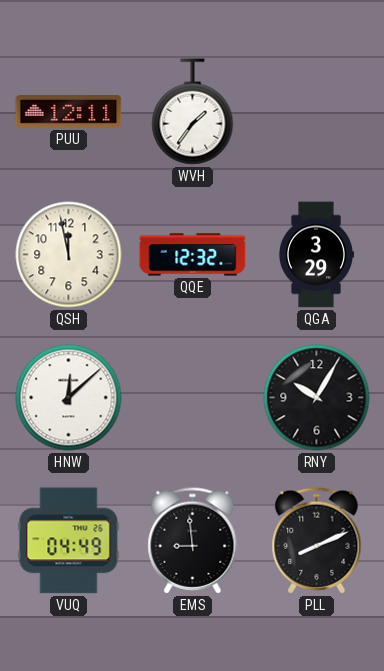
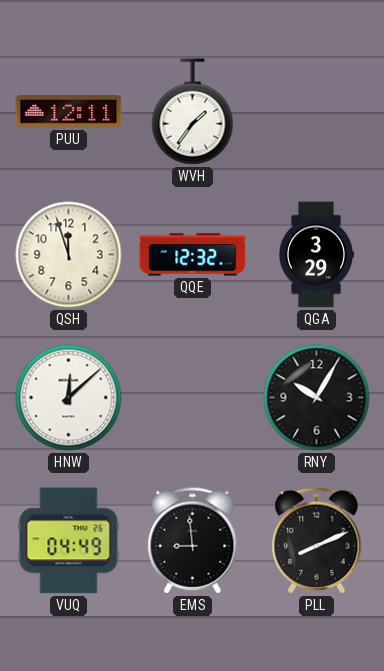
QSH: 11:58 -> 11:57 (69, 255)
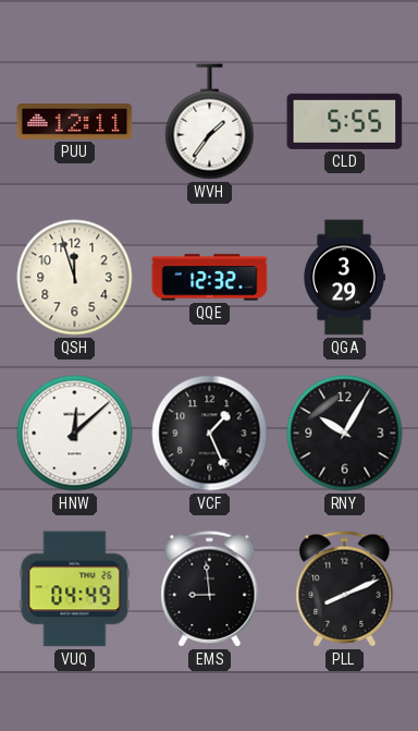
CLD: none -> 5:55 (345, 121)
VCF: none -> 1:26 (210, 434)
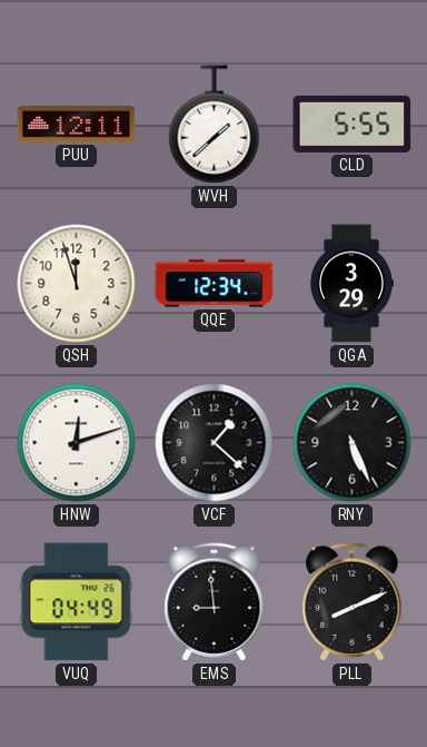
WVH: 1:36 -> 1:38 (215, 125)
QQE: 12:32 -> 12:34 (215, 284)
HNW: 12:08 -> 12:12 (77, 443)
VCF: 1:26 -> 1:22 (215, 443)
RNY: 10:05 -> 5:26 (352, 443)
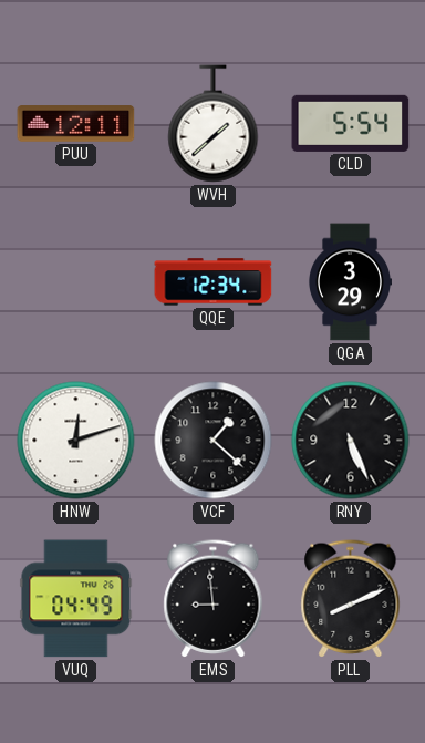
CLD: 5:55 -> 5:54 (351, 123)
QSH: 11:57 -> none (77, 284)
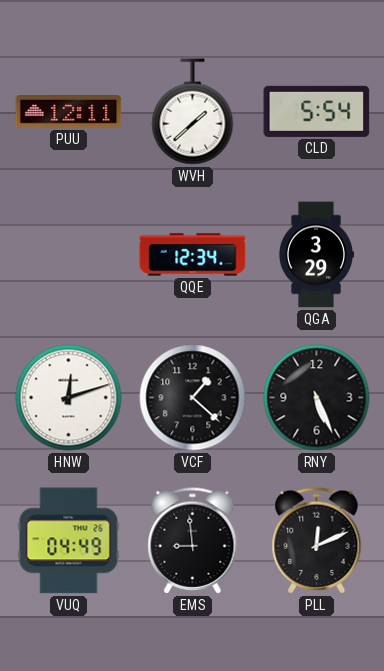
PLL: 8:11 -> 12:11 (317, 541)
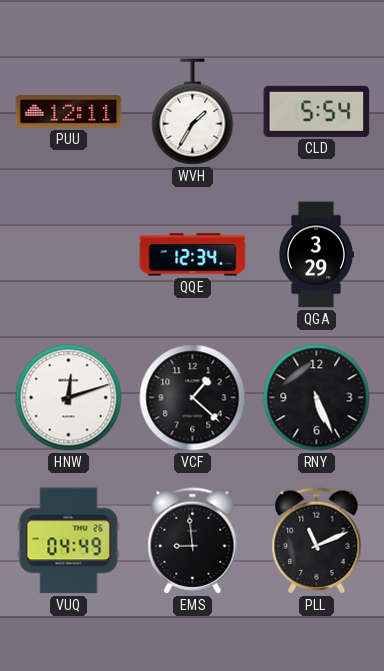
WVH: 1:38 -> 1:35 (193, 112)
PLL: 12:11 -> 11:11 (317, 541)
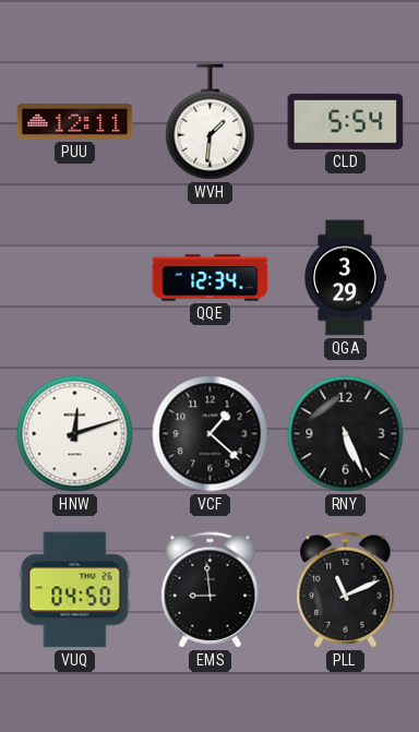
WVH: 1:35 -> 1:31 (211, 122)
VUQ: 04:49 -> 04:50 (75, 590)
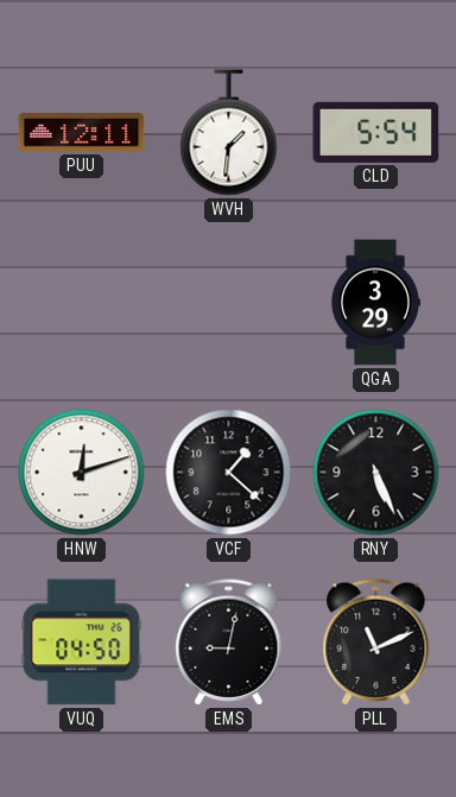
QQE: 12:34 -> none (211, 278)
EMS: 8:59 -> 9:02 (229, 643)
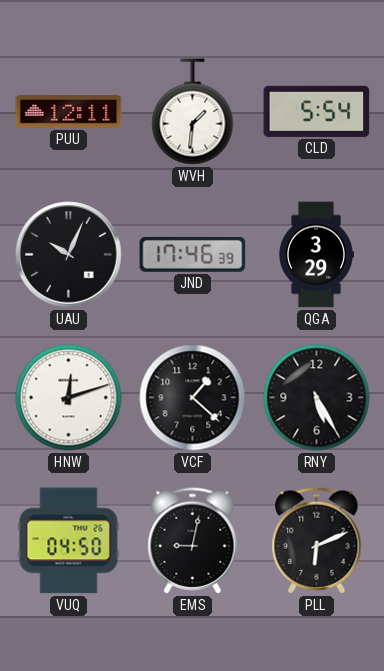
UAU: none -> 10:04 (69, 255)
JND: none -> 17:46 (193, 254)
RNY: 5:26 -> 5:25 (317, 398)
PLL: 11:11 -> 6:11 (317, 541)
